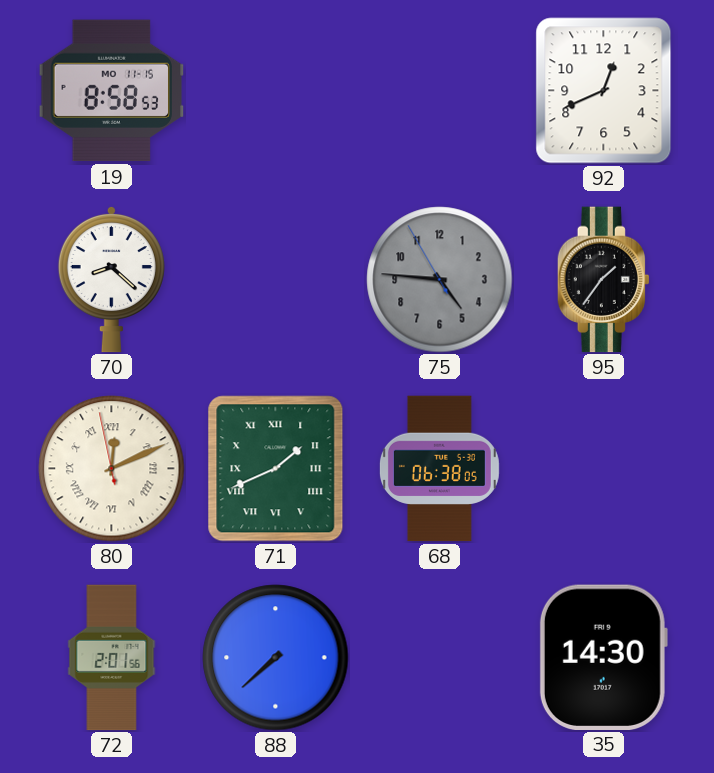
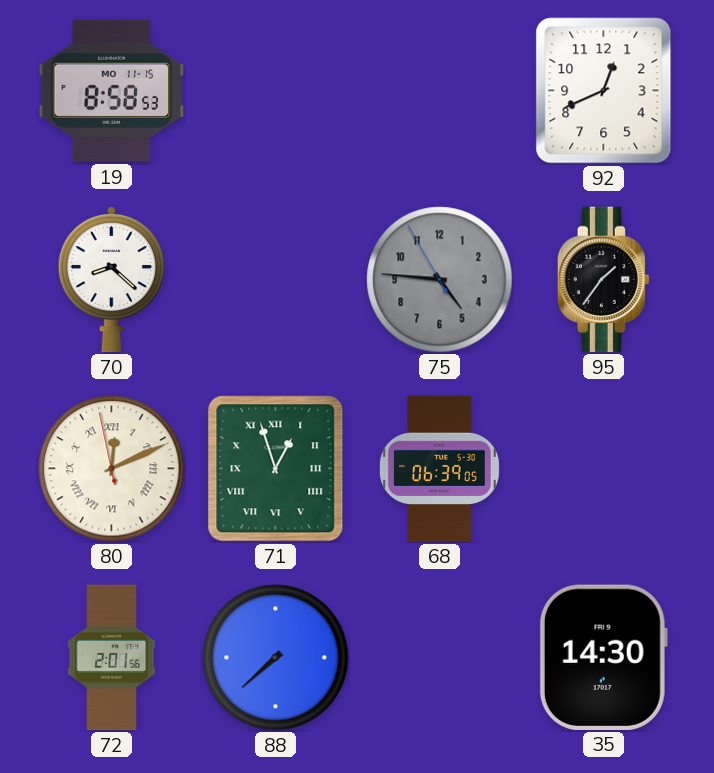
71: 1:41 -> 12:57 (276, 469)
68: 06:38 -> 06:39 (439, 469)
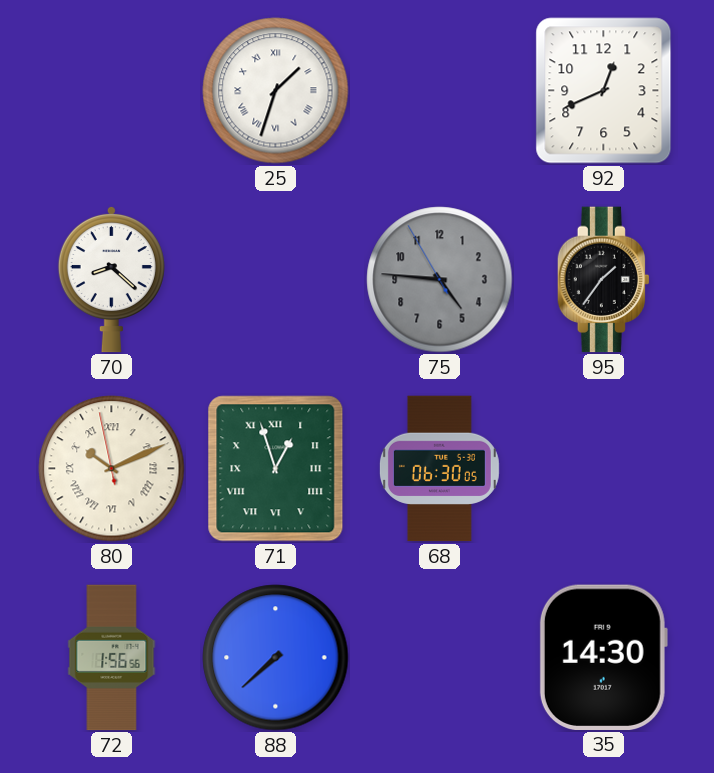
19: 8:58 -> none (112, 91)
25: none -> 1:33 (276, 91)
80: 12:10 -> 10:10 (112, 469)
68: 06:39 -> 06:30 (439, 469)
72: 2:01 -> 1:56 (112, 658)
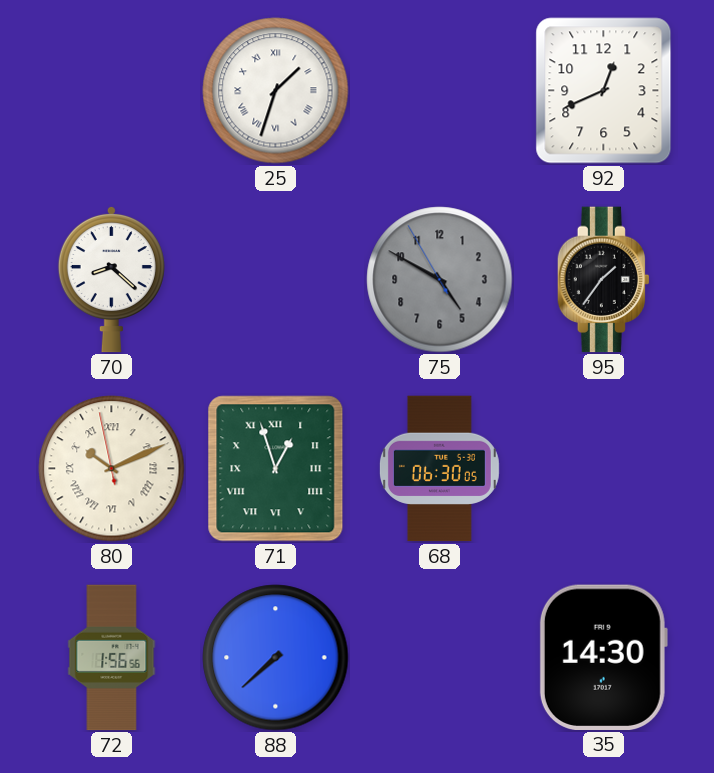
75: 4:45 -> 4:49 (440, 280)
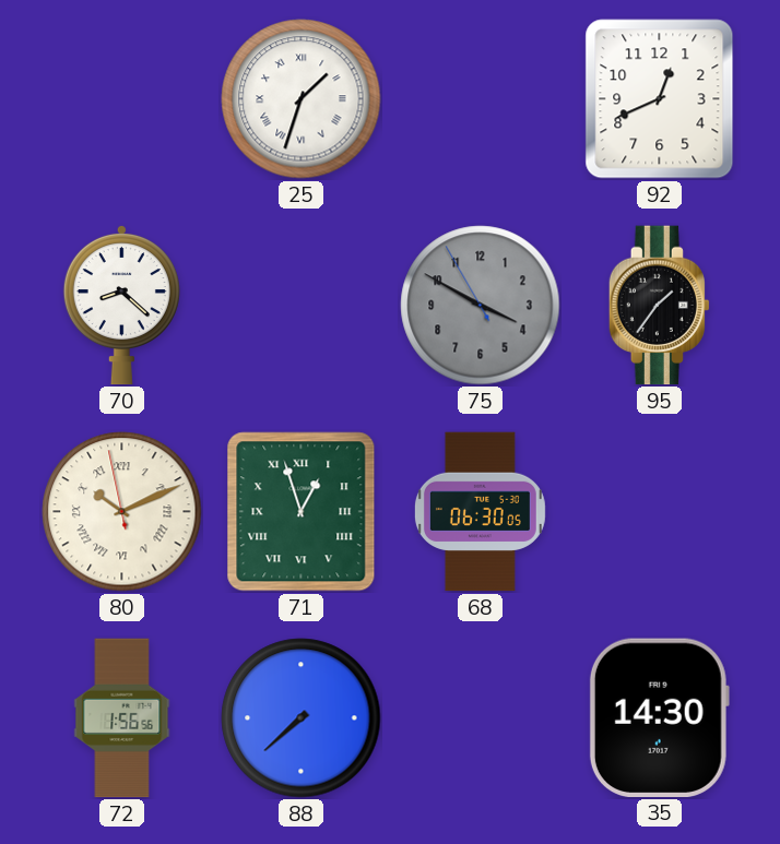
75: 4:49 -> 3:49 (481, 306)
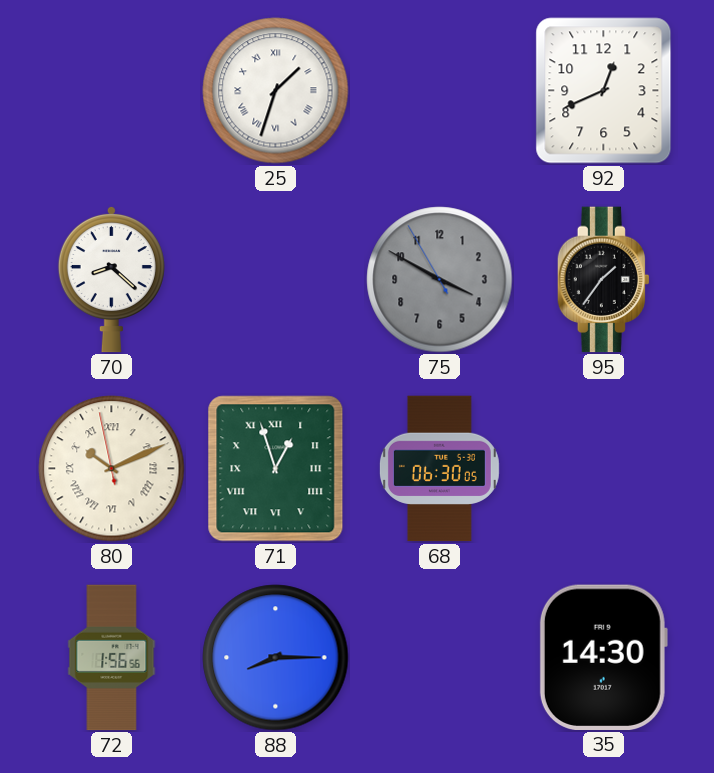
88: 7:38 -> 8:15 (276, 658)
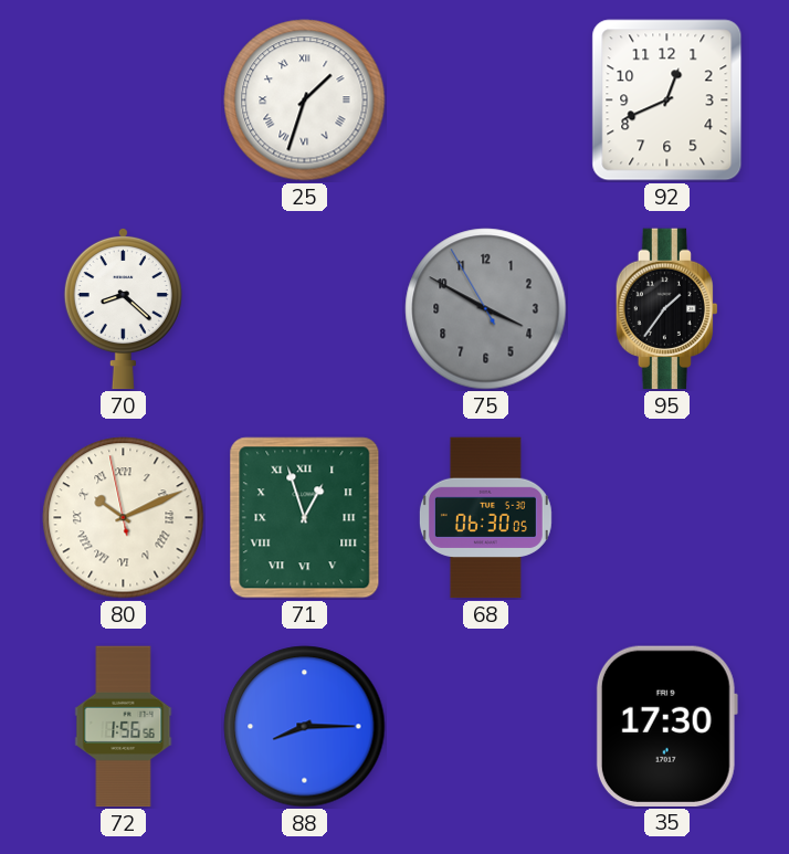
35: 14:30 -> 17:30 (666, 726)
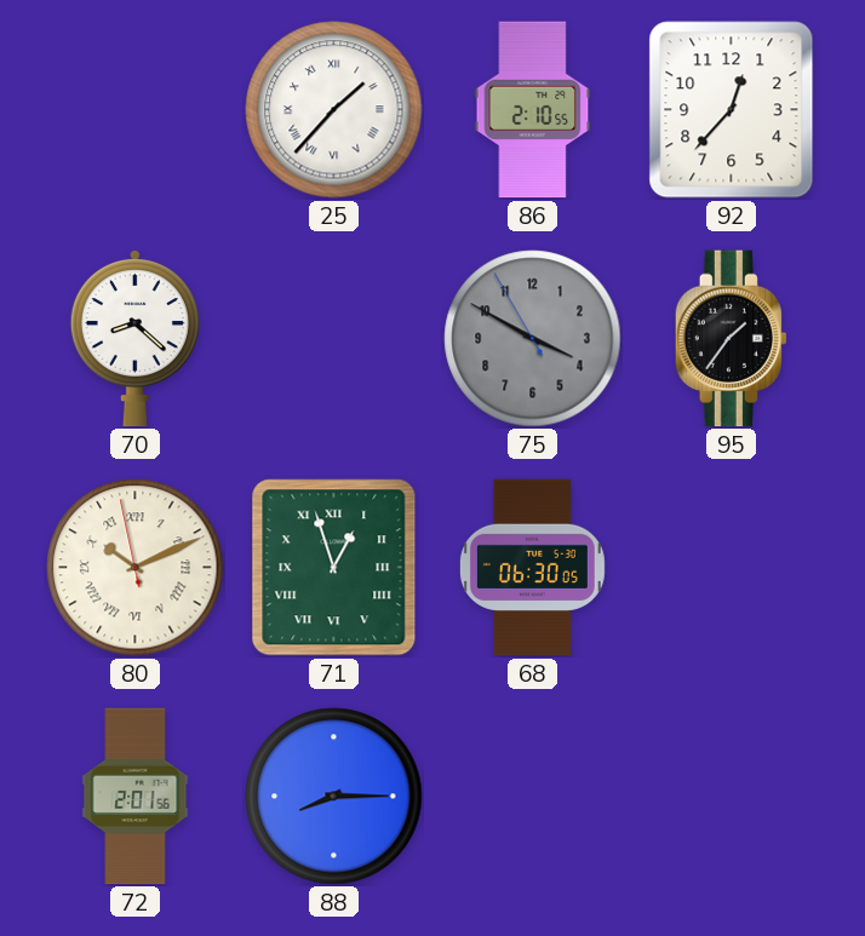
25: 1:33 -> 1:37 (334, 110)
86: none -> 2:10 (533, 110)
92: 12:41 -> 12:37 (732, 110)
72: 1:56 -> 2:01 (136, 797)
35: 17:30 -> none (666, 726)
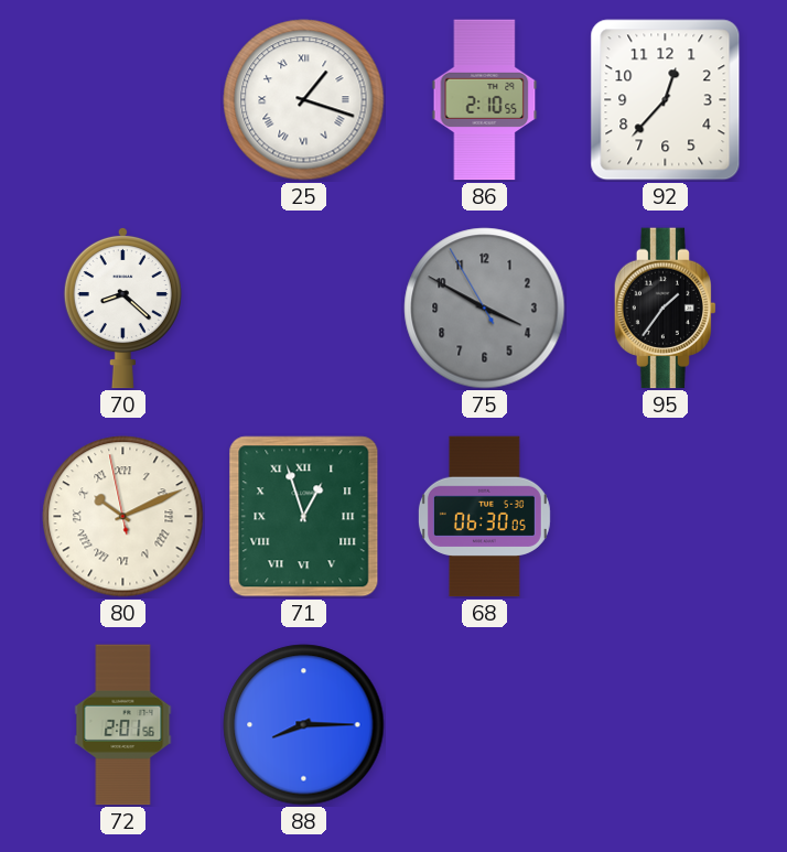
25: 1:37 -> 1:18 (304, 100)
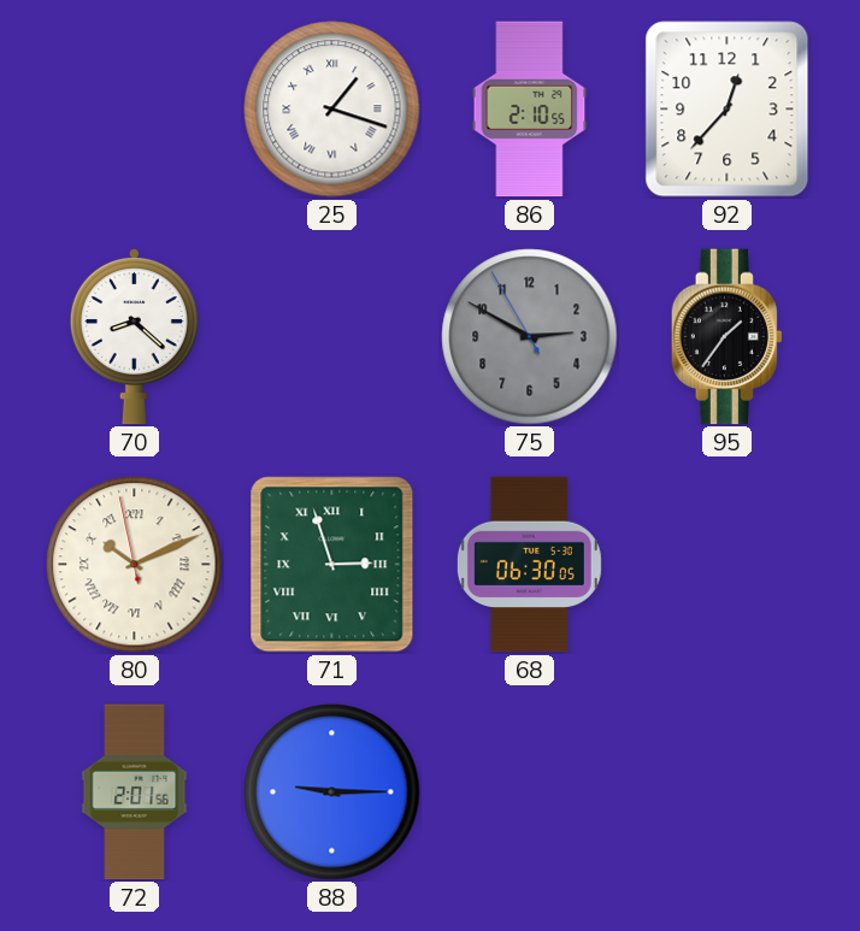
75: 3:49 -> 2:49 (530, 337)
71: 12:57 -> 2:57 (332, 565)
88: 8:15 -> 9:15 (332, 792)
